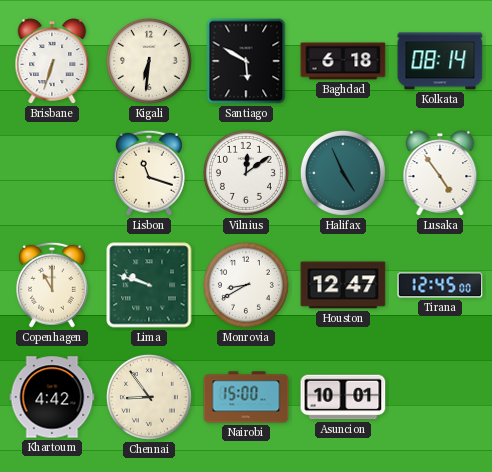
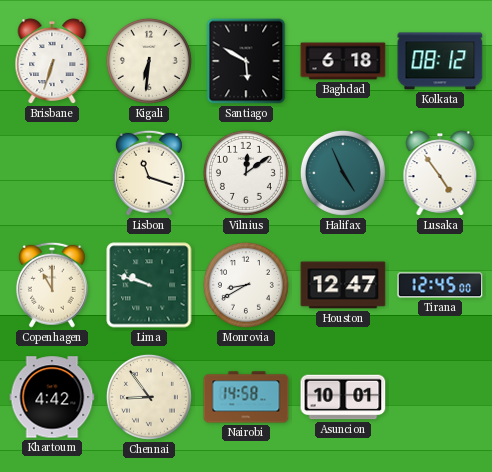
Kolkata: 08:14 -> 08:12 (440, 61)
Nairobi: 15:00 -> 14:58 (246, 397)
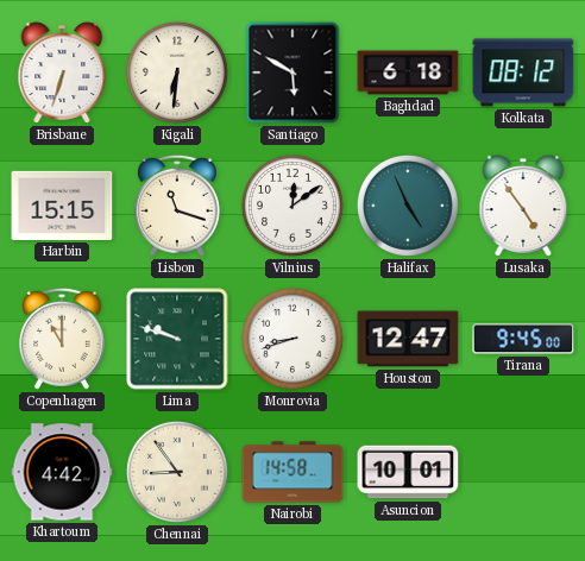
Harbin: none -> 15:15 (62, 206)
Monrovia: 8:40 -> 8:42 (292, 339)
Tirana: 12:45 -> 9:45 (523, 339)
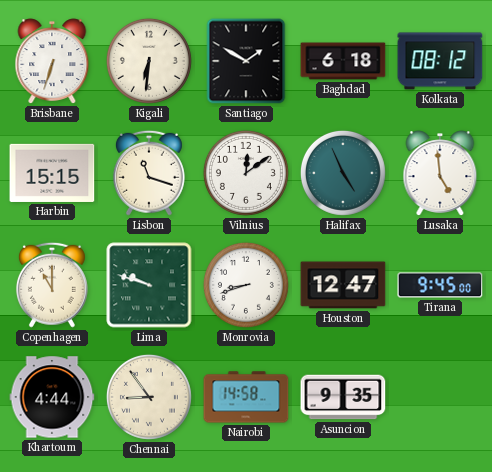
Santiago: 5:50 -> 1:50 (246, 61)
Lusaka: 4:54 -> 4:59 (440, 173)
Khartoum: 4:42 -> 4:44 (52, 397)
Asuncion: 10:01 -> 9:35 (343, 397)
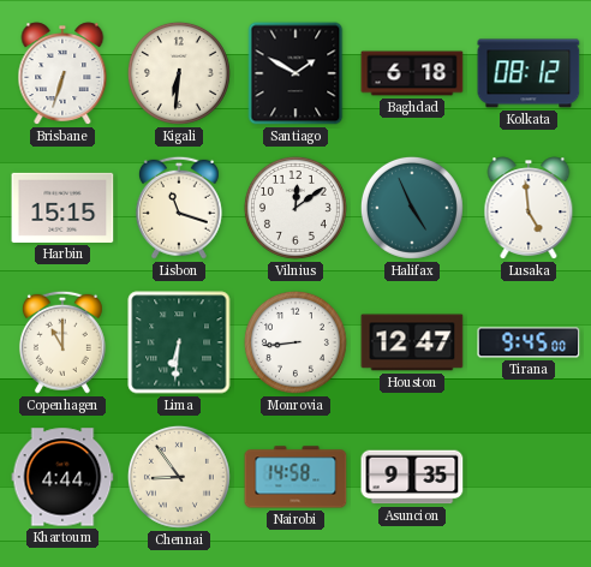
Lima: 9:48 -> 6:31 (179, 342)
Monrovia: 8:42 -> 8:44 (295, 342)
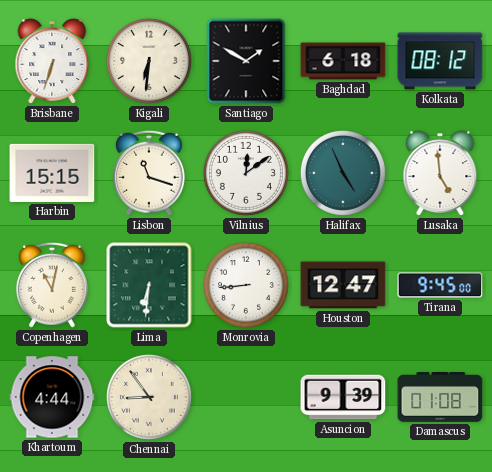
Copenhagen: 11:00 -> 11:02 (52, 285)
Nairobi: 14:58 -> none (295, 477)
Asuncion: 9:35 -> 9:39 (343, 397)
Damascus: none -> 01:08 (440, 398)
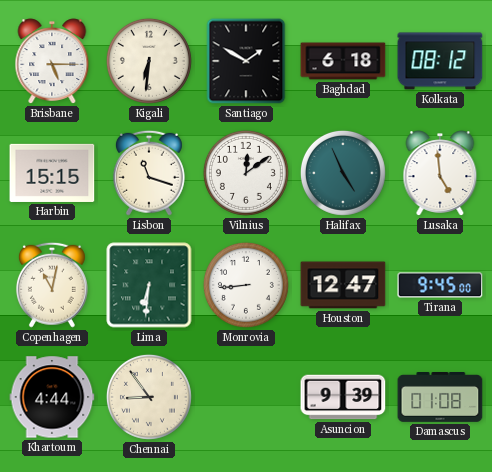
Brisbane: 6:33 -> 5:15 (52, 61)
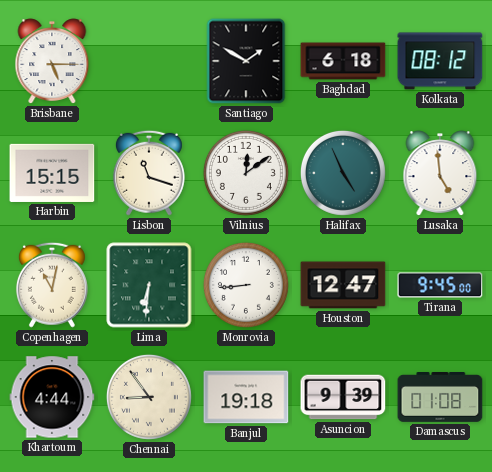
Kigali: 6:31 -> none (149, 61)
Banjul: none -> 19:18 (246, 397)
